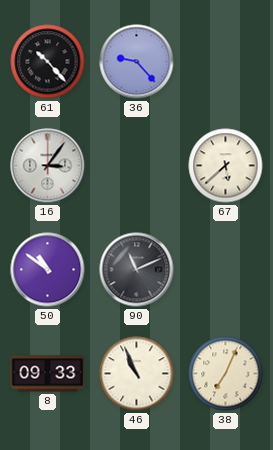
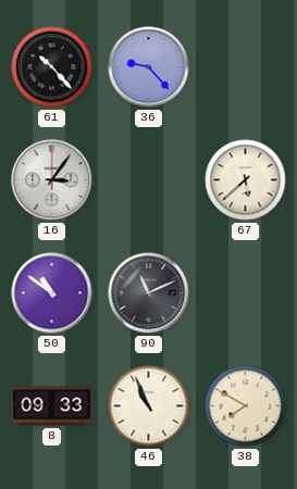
38: 7:04 -> 7:50 (246, 406)
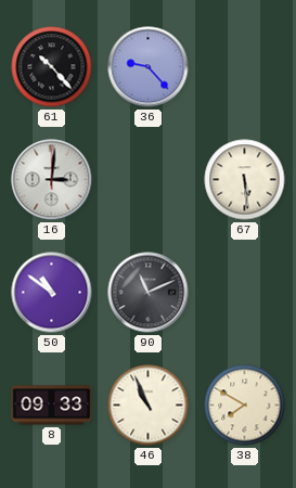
16: 3:06 -> 3:01 (52, 180)
67: 5:38 -> 5:29 (245, 180)
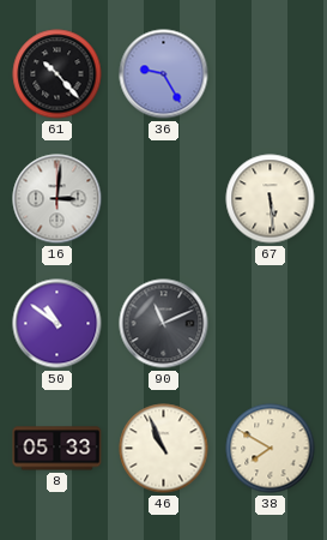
36: 9:23 -> 9:25 (164, 74)
8: 09:33 -> 05:33 (57, 449)
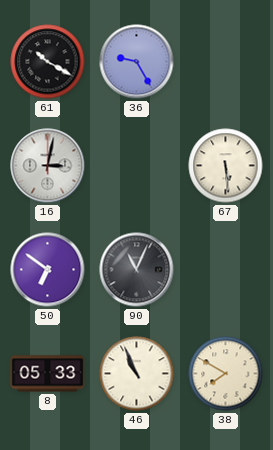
61: 10:23 -> 10:20 (48, 62)
16: 3:01 -> 3:02 (48, 166)
50: 10:51 -> 6:51 (48, 270)
90: 11:11 -> 11:04 (137, 270)
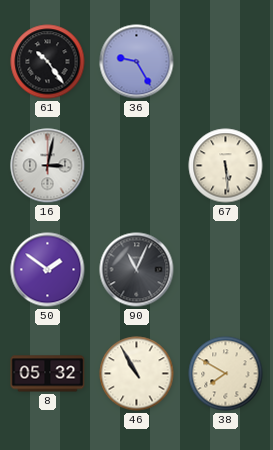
61: 10:20 -> 10:24 (48, 62)
50: 6:51 -> 1:51 (48, 270)
8: 05:33 -> 05:32 (48, 374)
46: 10:56 -> 10:55 (137, 374)
